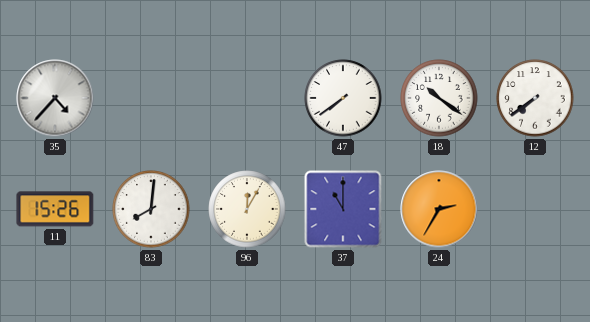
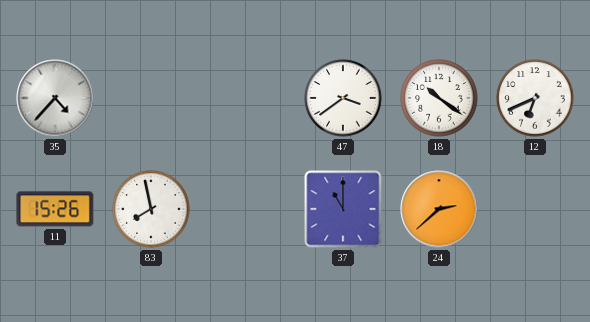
47: 7:39 -> 3:39 (343, 98)
12: 7:39 -> 6:41 (535, 98)
83: 8:01 -> 7:58 (151, 209)
96: 12:05 -> none (247, 209)
24: 2:35 -> 2:38 (439, 209)
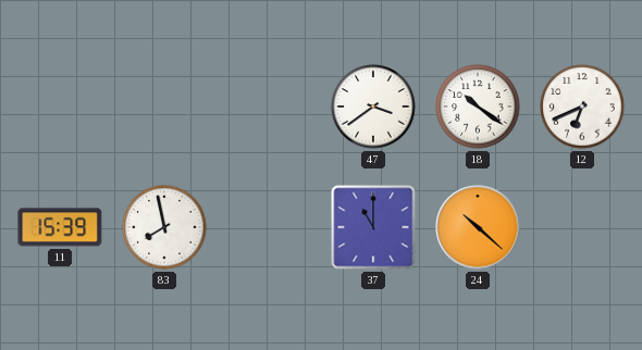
35: 4:37 -> none (55, 98)
11: 15:26 -> 15:39 (60, 227)
24: 2:38 -> 10:22 (478, 227)
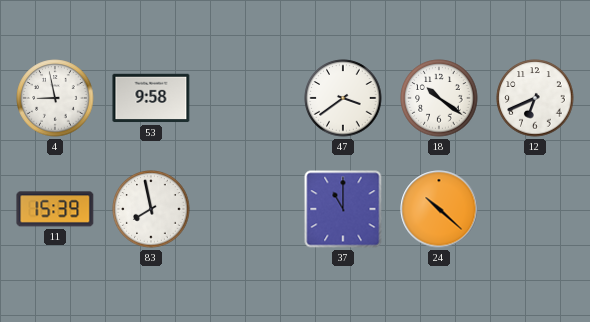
4: none -> 8:58 (55, 98)
53: none -> 9:58 (151, 98)
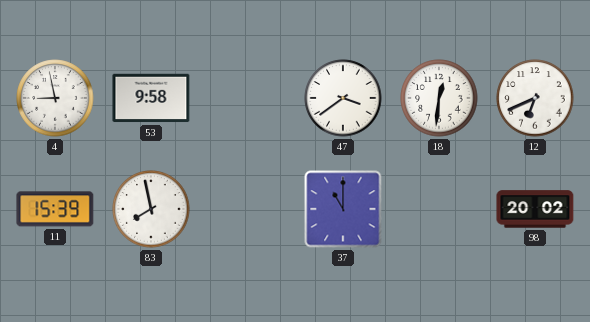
18: 10:21 -> 12:31 (439, 98)
24: 10:22 -> none (439, 209)
98: none -> 20:02 (535, 209)
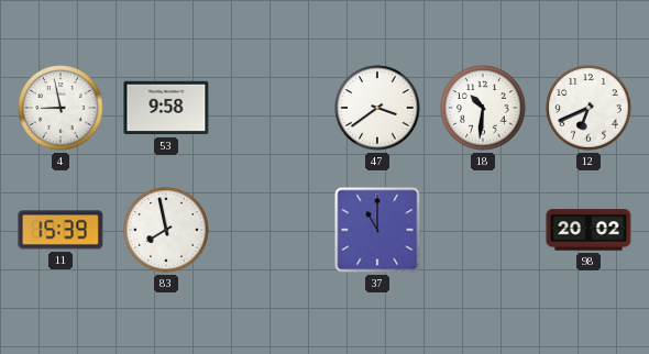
18: 12:31 -> 10:31 (483, 108)
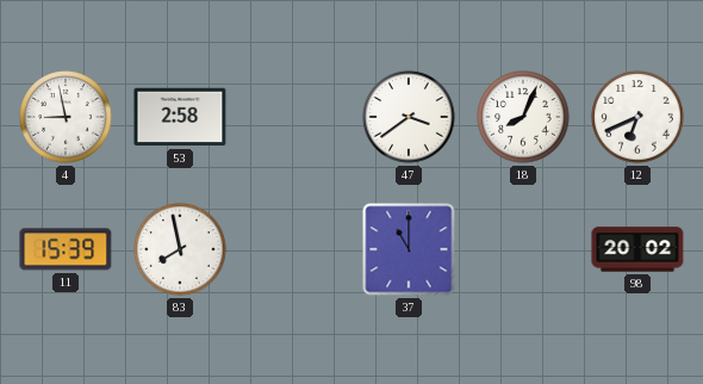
53: 9:58 -> 2:58 (180, 117)
18: 10:31 -> 8:04 (523, 117)
